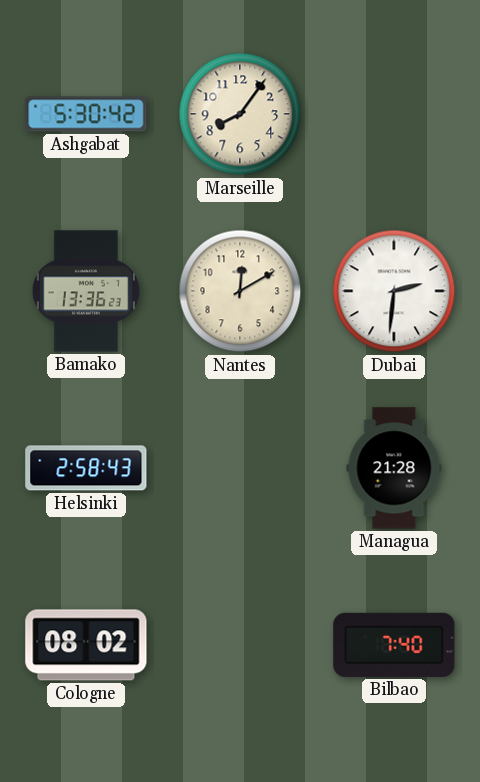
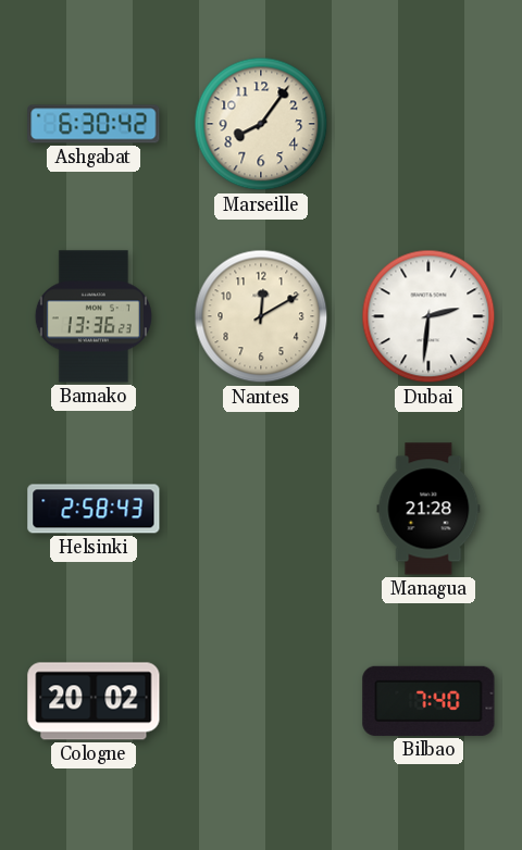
Ashgabat: 5:30 -> 6:30 (94, 124)
Cologne: 08:02 -> 20:02 (94, 701)
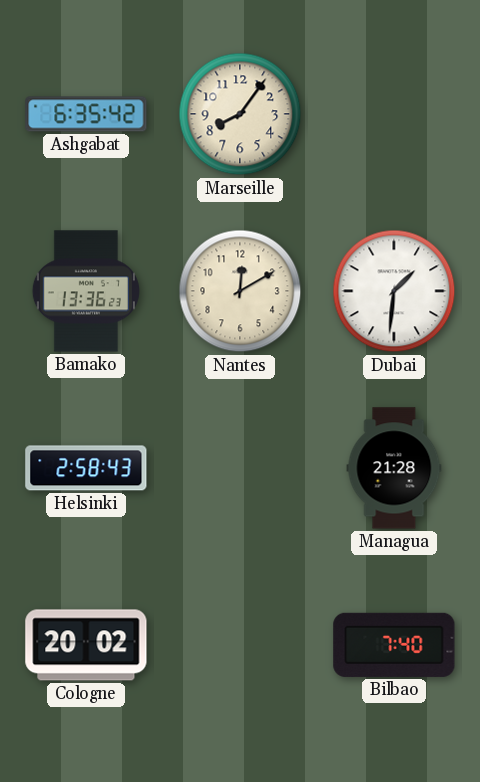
Ashgabat: 6:30 -> 6:35 (86, 114)
Dubai: 2:31 -> 1:31 (394, 291)
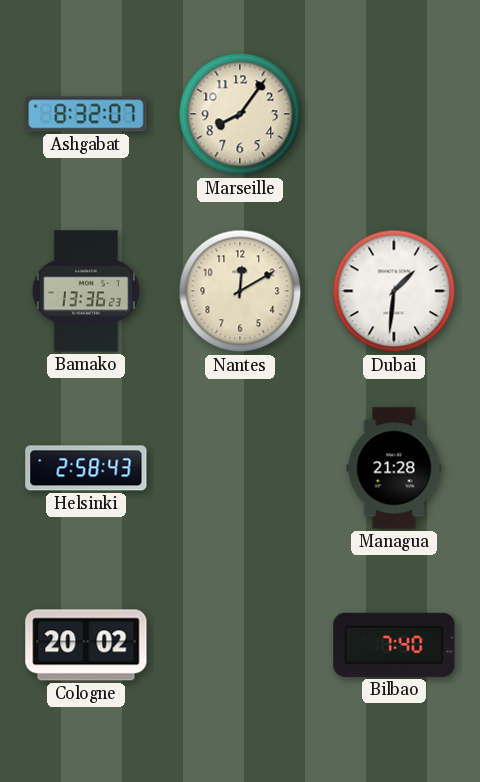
Ashgabat: 6:35 -> 8:32 (86, 114)
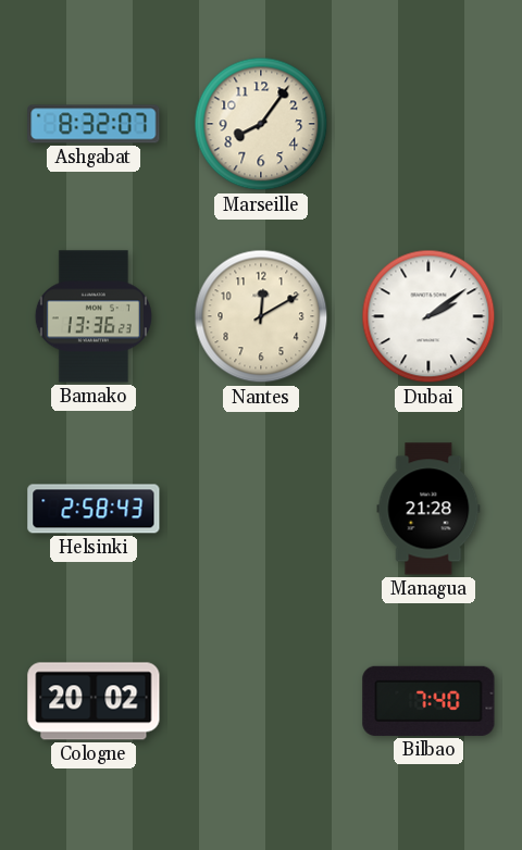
Dubai: 1:31 -> 2:09 (428, 316)
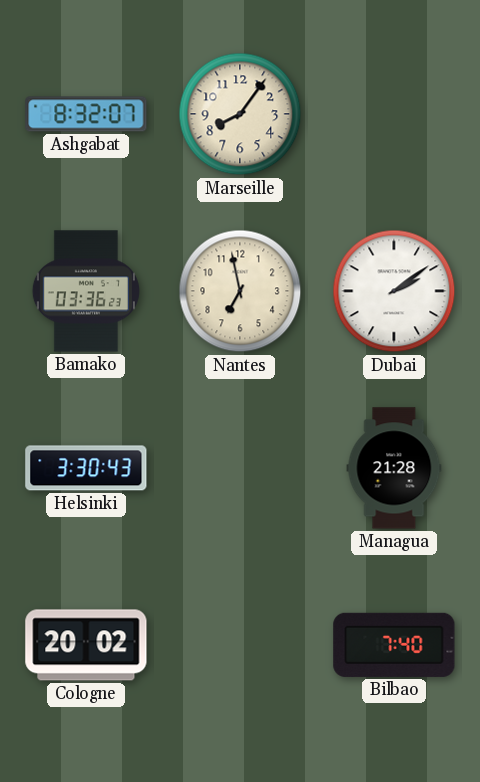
Bamako: 13:36 -> 03:36 (86, 291)
Nantes: 12:10 -> 6:58 (240, 291)
Helsinki: 2:58 -> 3:30 (86, 468)
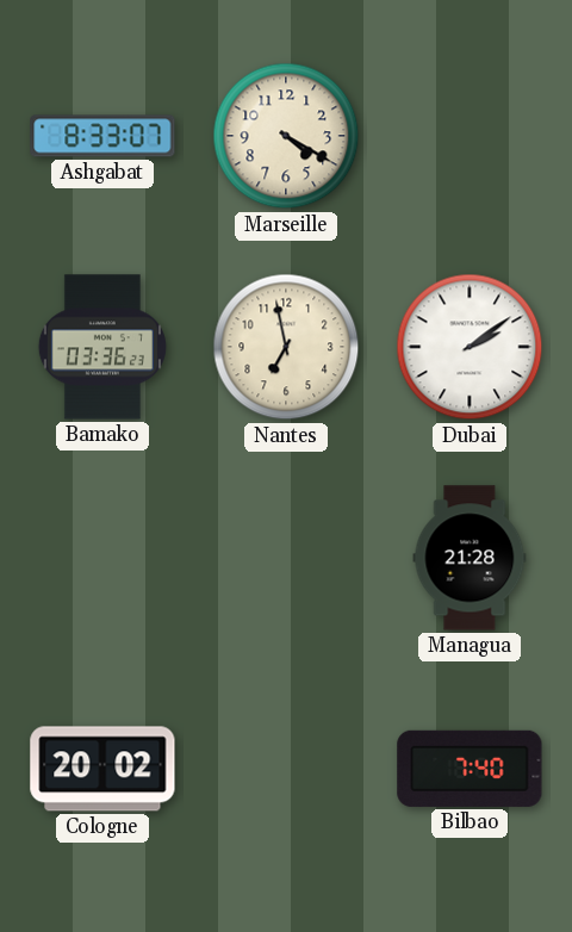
Ashgabat: 8:32 -> 8:33 (102, 136)
Marseille: 8:06 -> 4:20 (286, 136)
Helsinki: 3:30 -> none (86, 468)
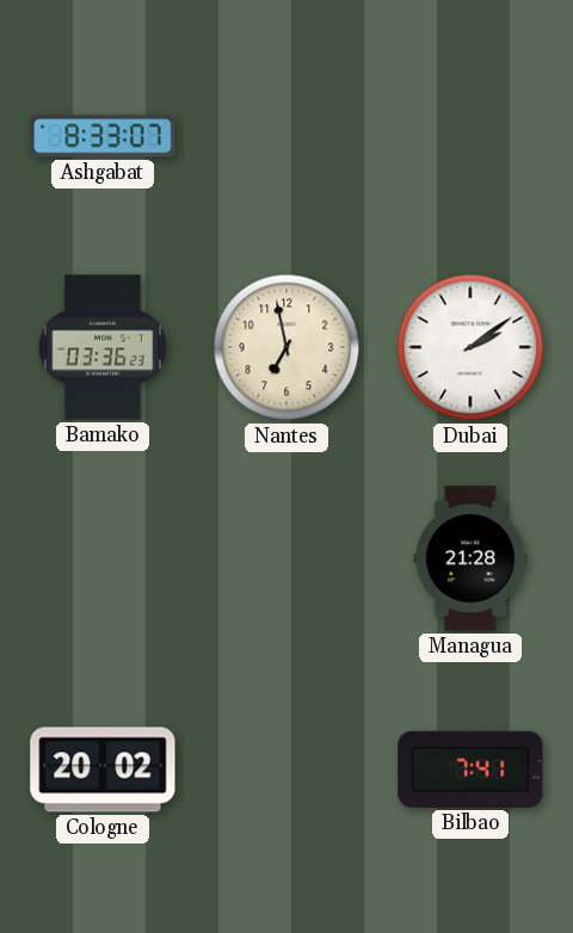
Marseille: 4:20 -> none (286, 136)
Bilbao: 7:40 -> 7:41 (470, 770)
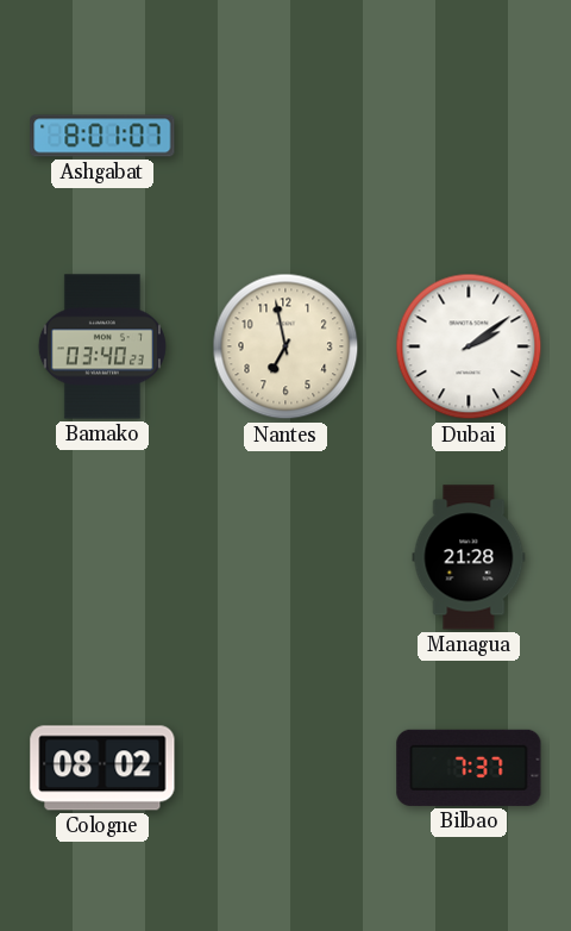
Ashgabat: 8:33 -> 8:01 (102, 136)
Bamako: 03:36 -> 03:40 (102, 346)
Cologne: 20:02 -> 08:02 (102, 768)
Bilbao: 7:41 -> 7:37 (469, 768)
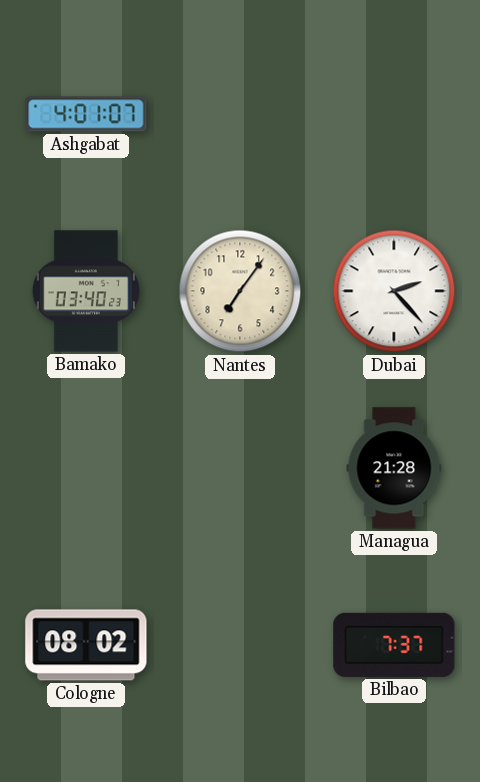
Ashgabat: 8:01 -> 4:01 (86, 114)
Nantes: 6:58 -> 7:06 (240, 291)
Dubai: 2:09 -> 2:23 (394, 291)
